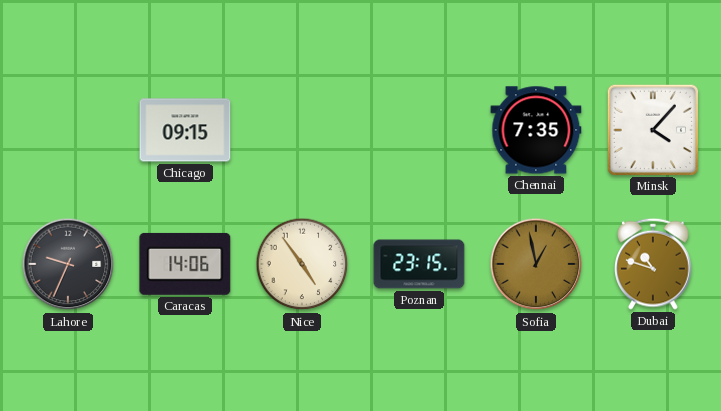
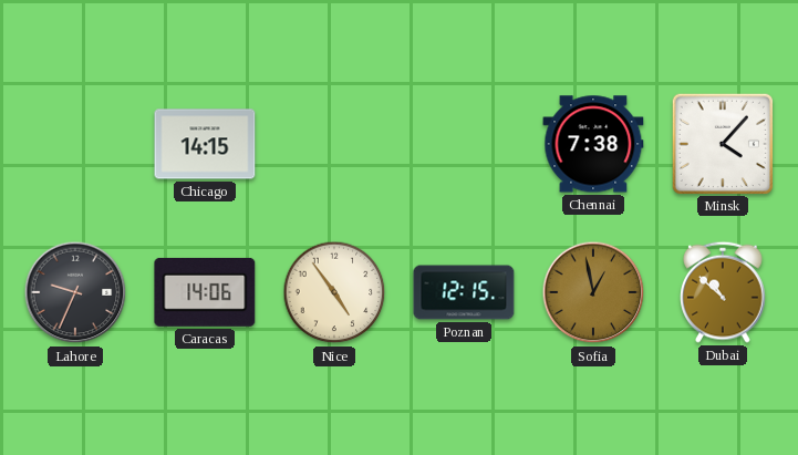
Chicago: 09:15 -> 14:15 (205, 144)
Chennai: 7:35 -> 7:38 (593, 144)
Poznan: 23:15 -> 12:15 (464, 292)
Dubai: 10:48 -> 10:52 (724, 292)
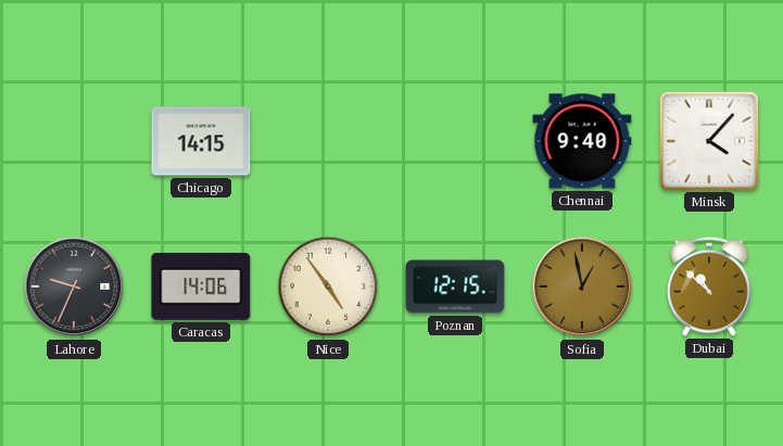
Chennai: 7:38 -> 9:40 (582, 141)
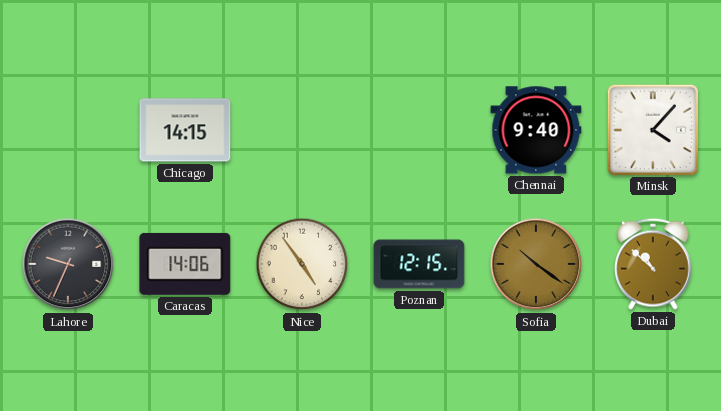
Sofia: 12:58 -> 10:21 (536, 264)
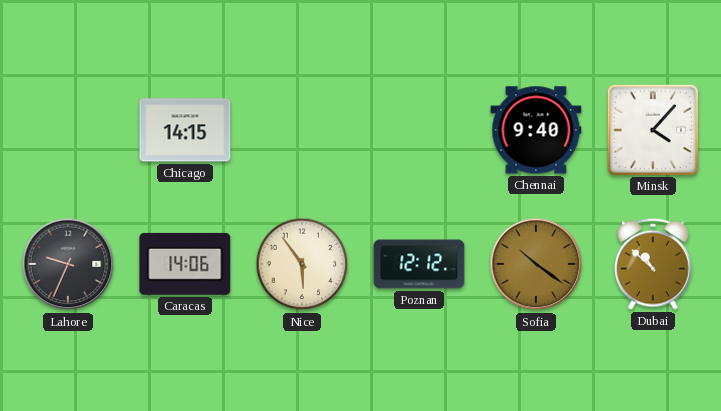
Nice: 4:54 -> 5:54 (302, 264)
Poznan: 12:15 -> 12:12 (419, 264)
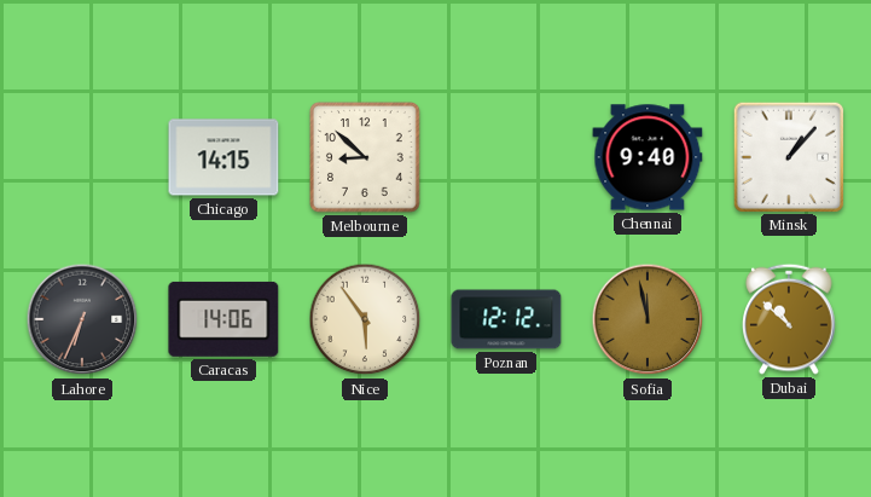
Melbourne: none -> 8:52 (366, 158)
Minsk: 4:07 -> 1:07 (788, 156)
Lahore: 9:34 -> 6:34 (82, 319)
Sofia: 10:21 -> 11:58 (648, 319)
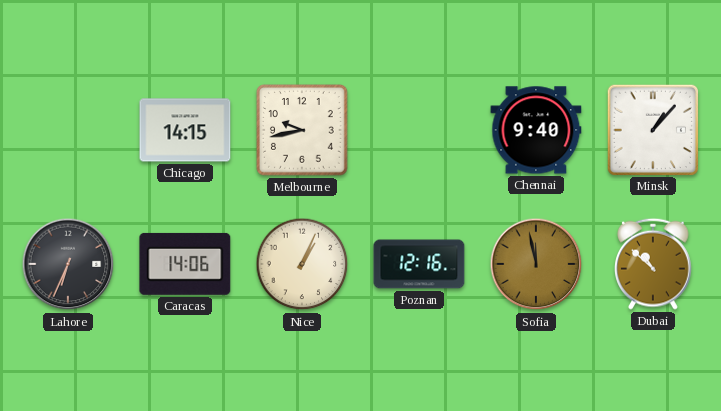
Melbourne: 8:52 -> 9:43 (303, 131)
Nice: 5:54 -> 1:04 (302, 264)
Poznan: 12:12 -> 12:16 (419, 264)
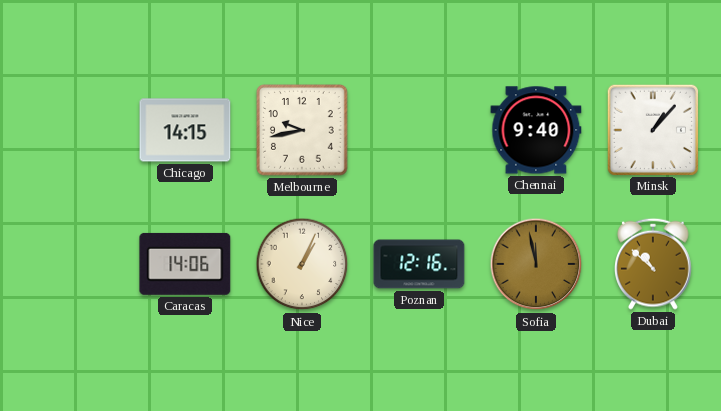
Lahore: 6:34 -> none (68, 264)
